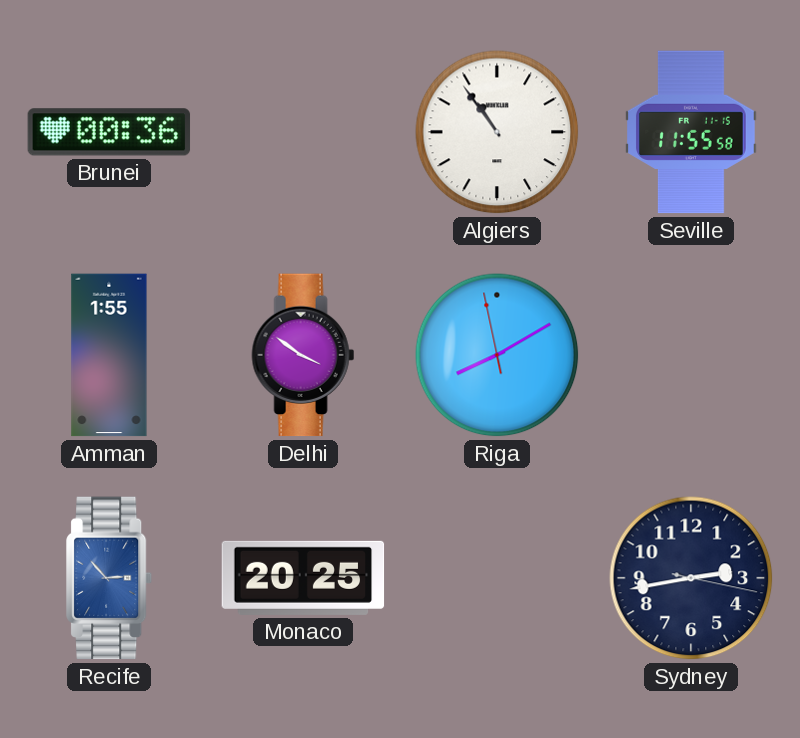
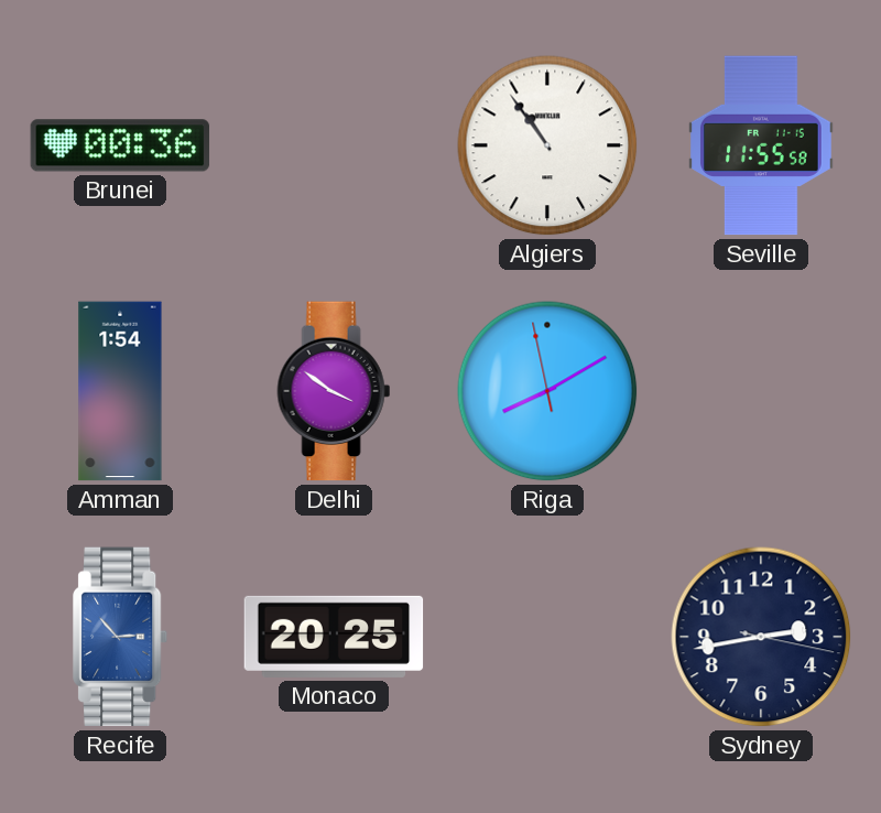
Amman: 1:55 -> 1:54 (120, 391)
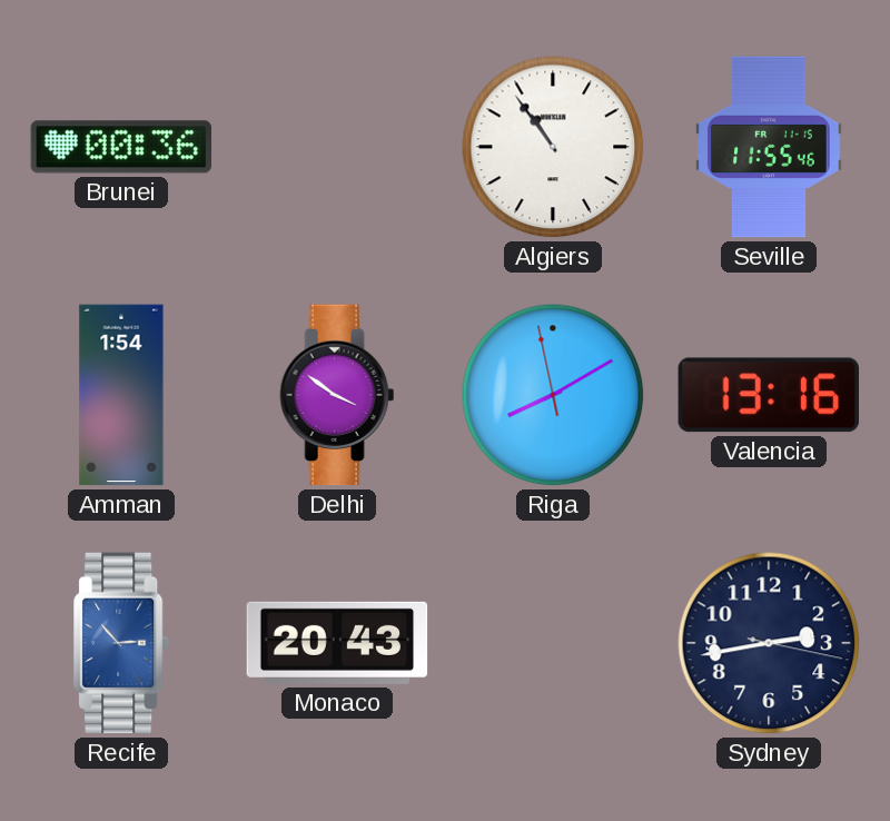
Seville: 11:55:58 -> 11:55:46 (770, 147)
Valencia: none -> 13:16 (769, 395)
Monaco: 20:25 -> 20:43 (337, 643)
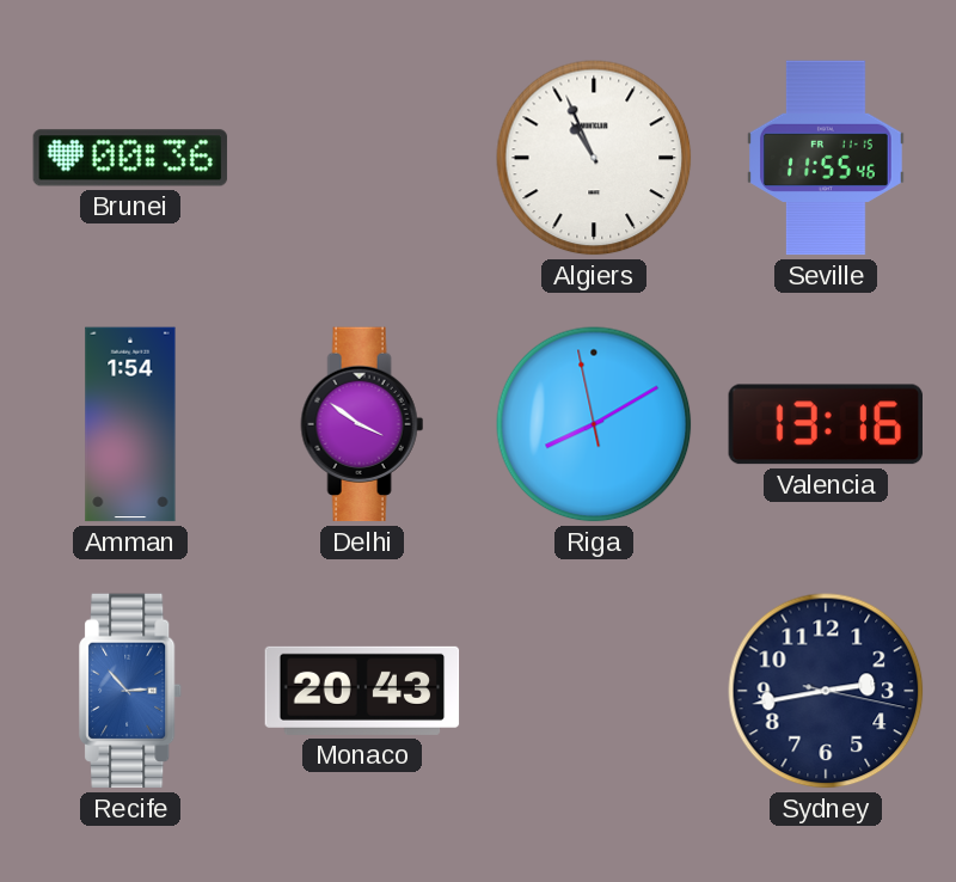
Algiers: 10:54 -> 10:56 (594, 158)
